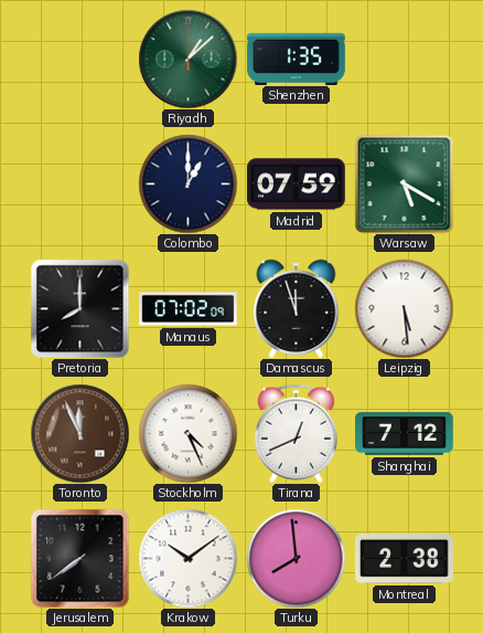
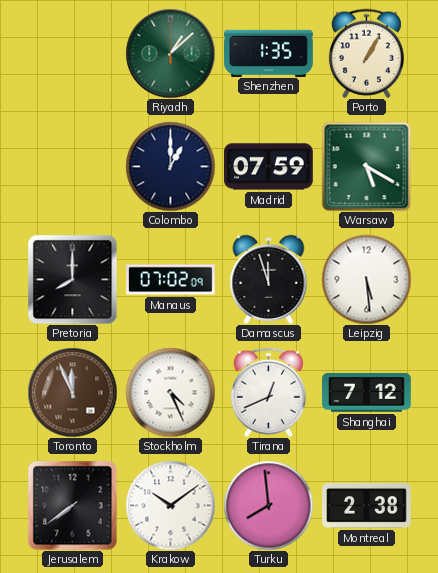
Porto: none -> 1:05 (366, 53)
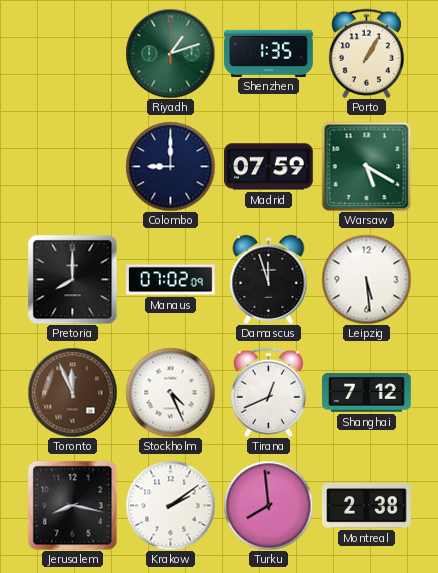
Riyadh: 1:08 -> 1:12 (170, 53)
Colombo: 1:00 -> 9:00 (170, 166)
Jerusalem: 7:39 -> 8:17 (72, 505)
Krakow: 10:09 -> 2:09 (170, 505)
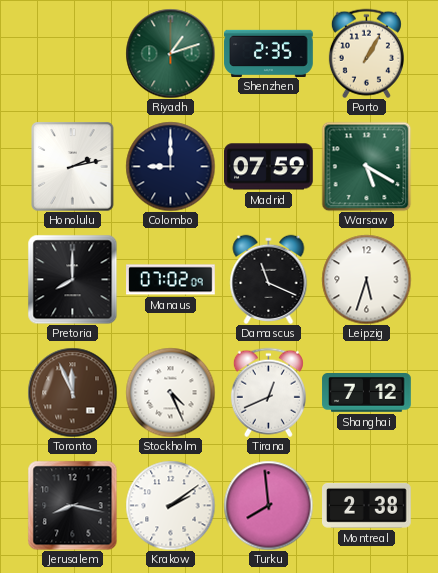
Shenzhen: 1:35 -> 2:35 (269, 53)
Honolulu: none -> 2:13 (73, 166)
Damascus: 11:57 -> 11:19 (269, 279)
Leipzig: 5:29 -> 5:33 (366, 279)
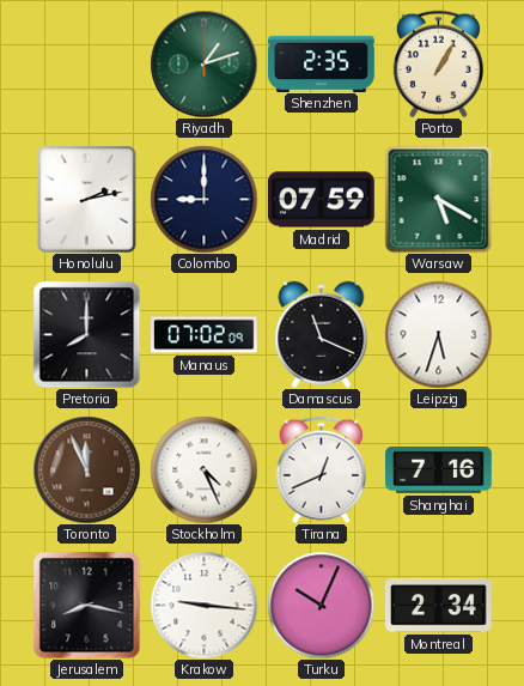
Shanghai: 7:12 -> 7:16 (439, 471)
Krakow: 2:09 -> 9:16 (203, 605)
Turku: 7:59 -> 10:04 (321, 605)
Montreal: 2:38 -> 2:34 (439, 606)
